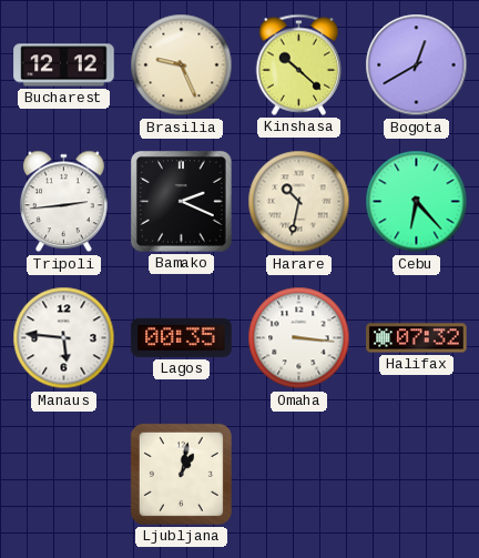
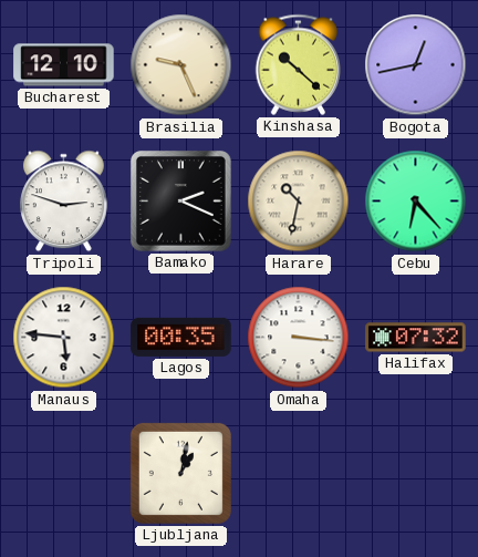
Bucharest: 12:12 -> 12:10 (64, 65)
Bogota: 12:40 -> 12:43 (416, 65)
Tripoli: 2:44 -> 2:48 (64, 202)
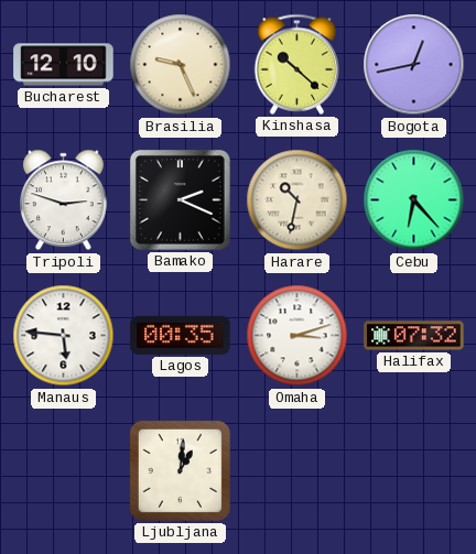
Omaha: 3:16 -> 3:12 (297, 336)
Ljubljana: 1:02 -> 1:01 (180, 470)
